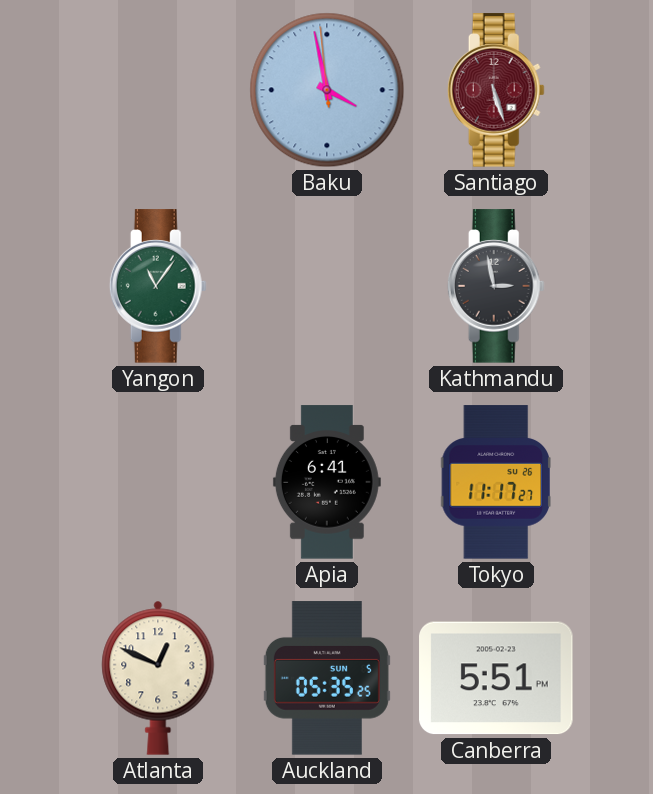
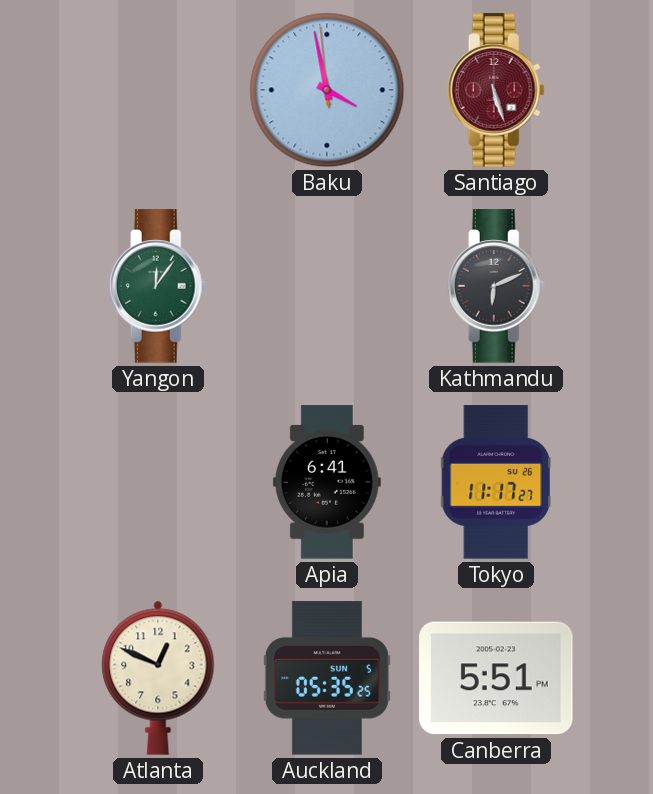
Yangon: 11:06 -> 12:06 (158, 286)
Kathmandu: 2:58 -> 6:11 (496, 286)
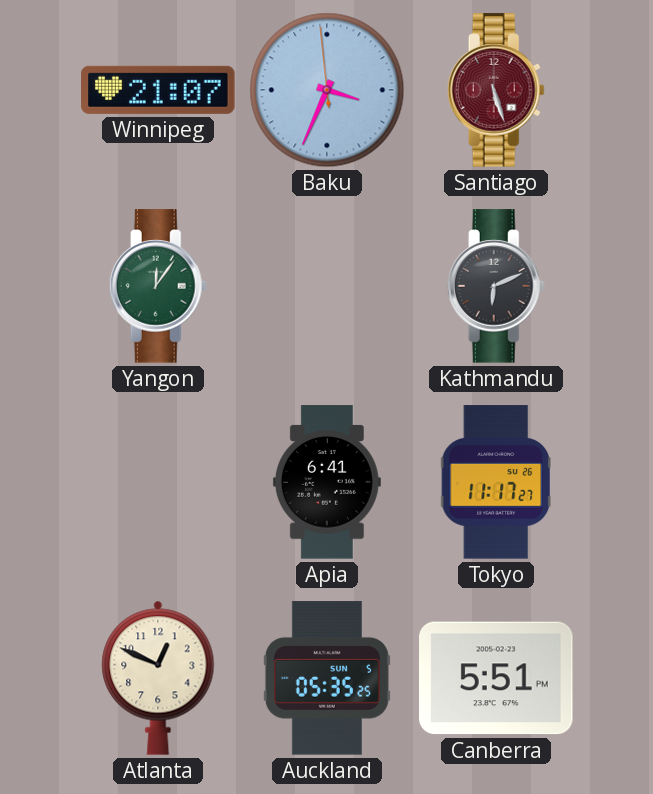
Winnipeg: none -> 21:07 (158, 90)
Baku: 3:57 -> 3:33 (327, 90)
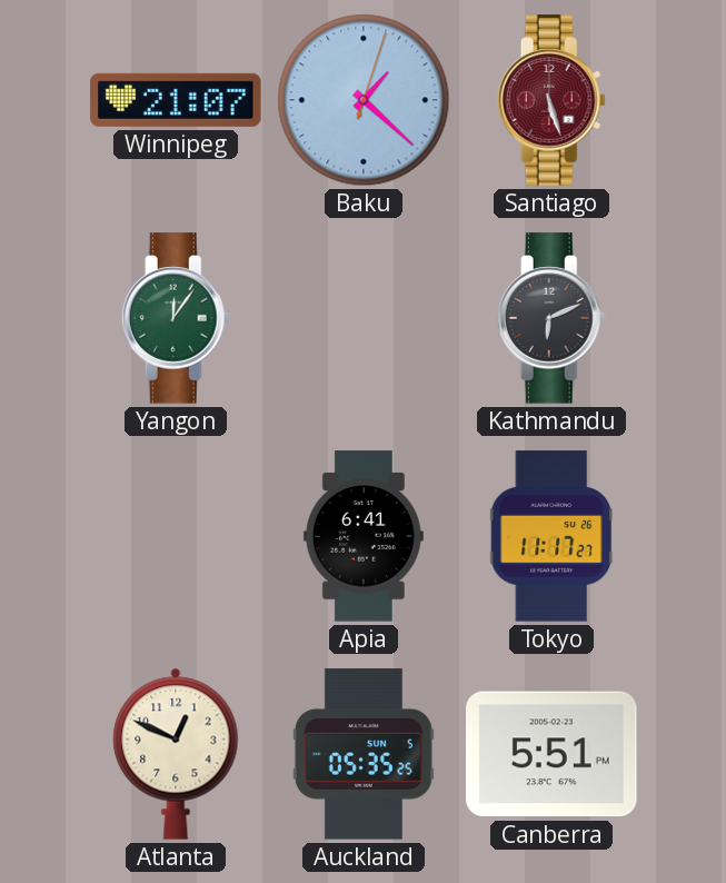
Baku: 3:33 -> 1:22 (364, 100)
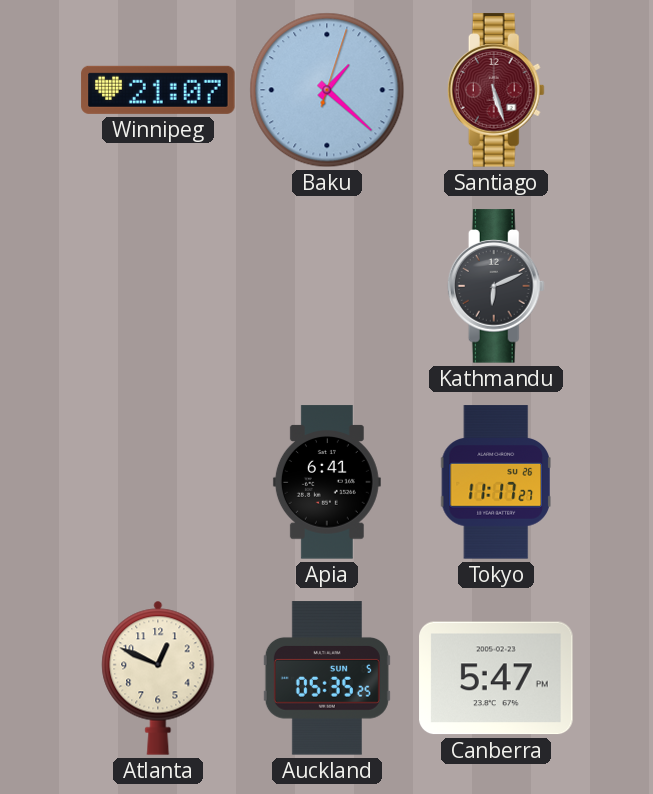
Yangon: 12:06 -> none (176, 318)
Canberra: 5:51 -> 5:47 (496, 678)
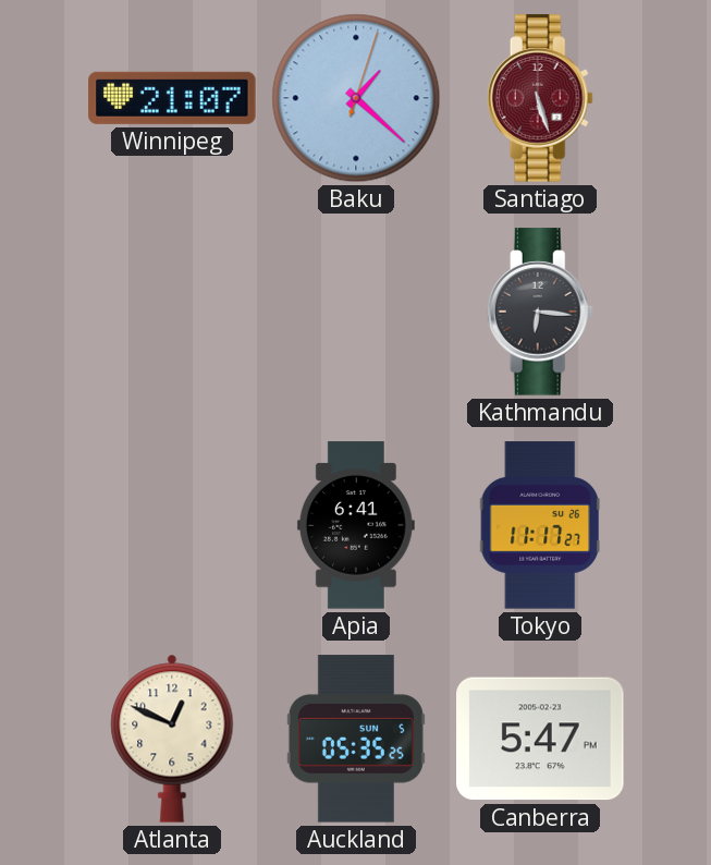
Kathmandu: 6:11 -> 6:16 (540, 312)
